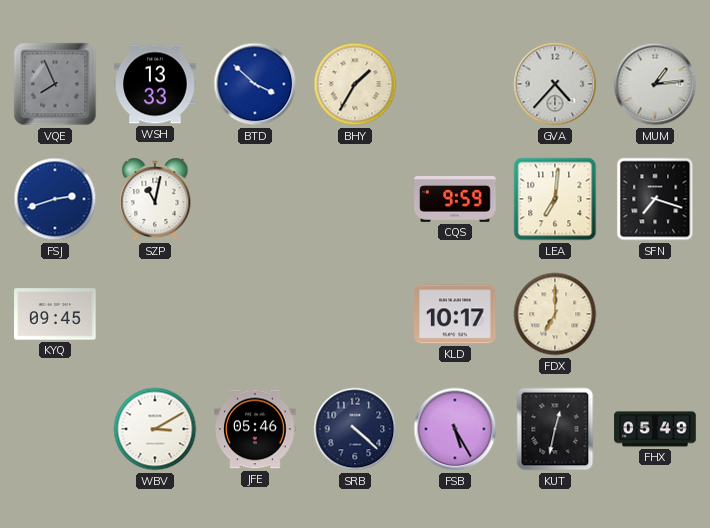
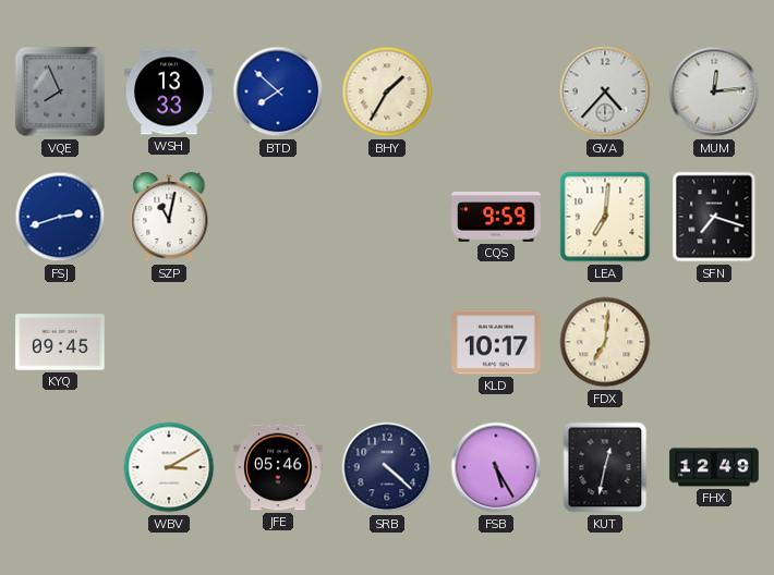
BTD: 3:52 -> 7:52 (278, 91)
MUM: 1:14 -> 12:14 (714, 91)
FDX: 7:00 -> 7:01 (605, 342)
FHX: 05:49 -> 12:49 (714, 467)
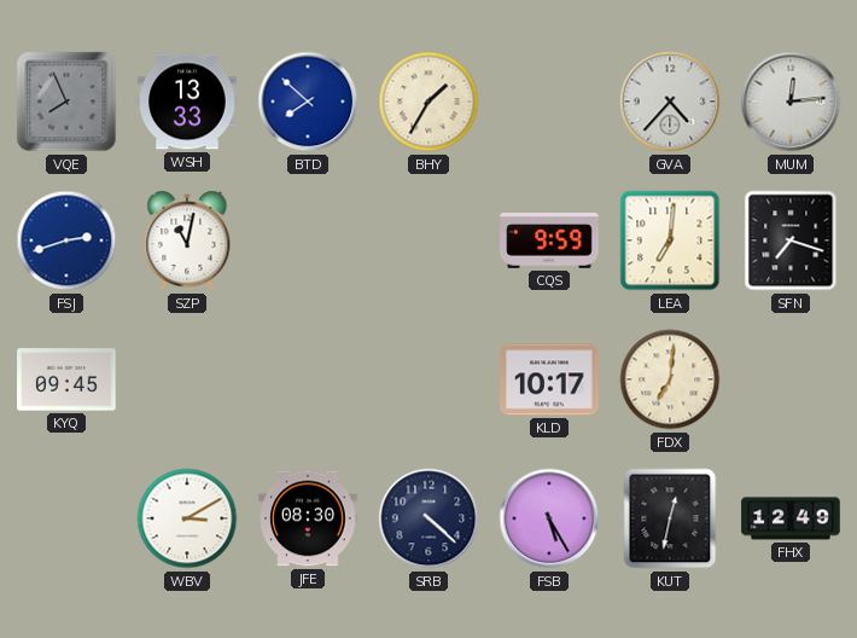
JFE: 05:46 -> 08:30 (308, 518)
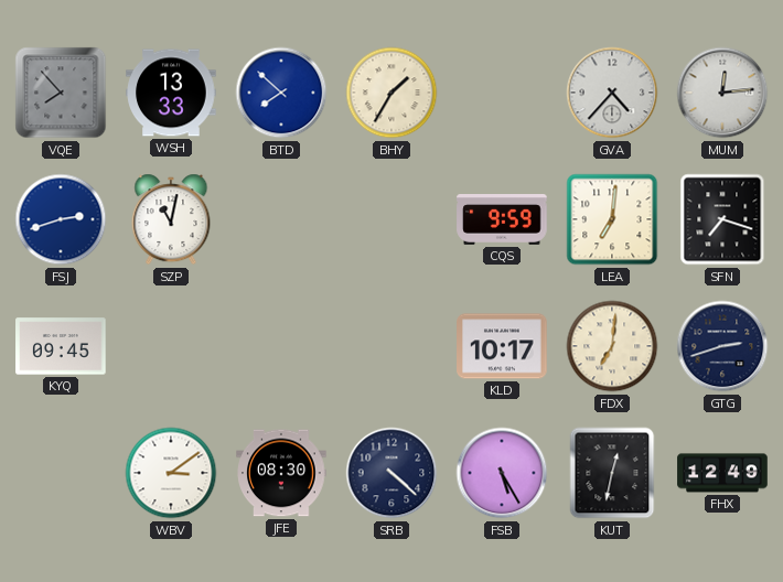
VQE: 7:56 -> 7:53 (61, 93)
GTG: none -> 2:42 (722, 346)
WBV: 3:10 -> 3:09 (171, 473)
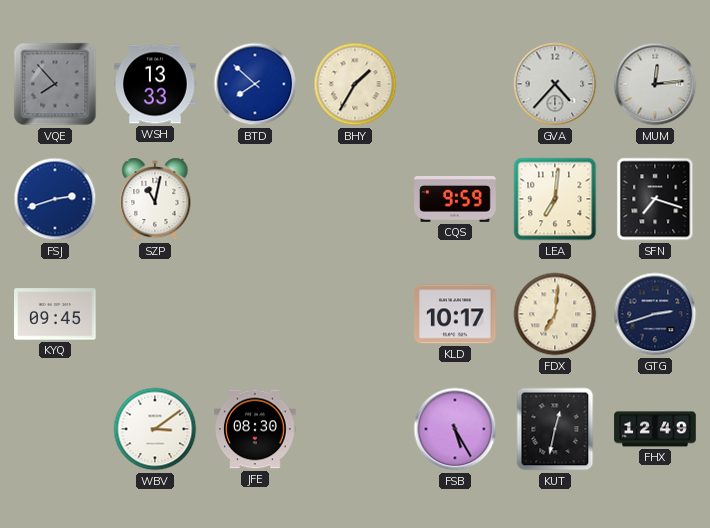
SRB: 4:22 -> none (392, 473)
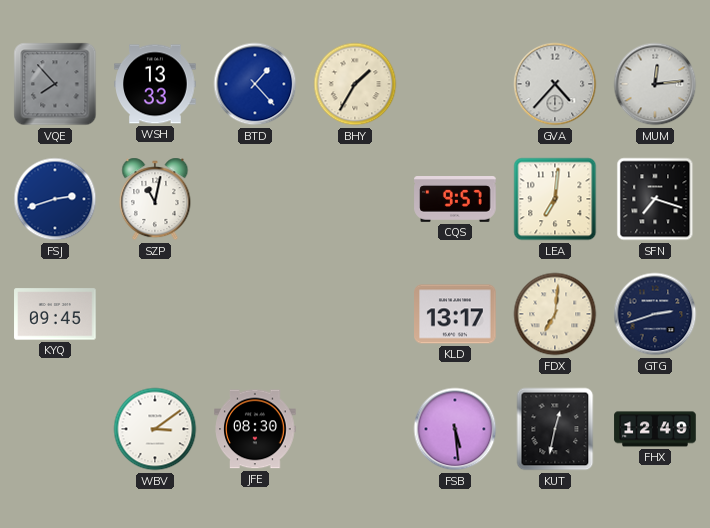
BTD: 7:52 -> 1:23 (255, 84)
CQS: 9:59 -> 9:57 (455, 200)
KLD: 10:17 -> 13:17 (455, 314)
FSB: 5:25 -> 5:29 (455, 429)
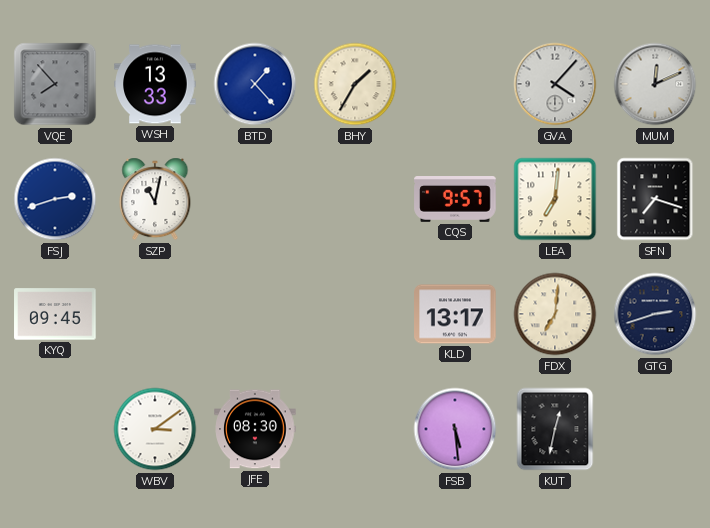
GVA: 4:37 -> 4:07 (555, 84)
MUM: 12:14 -> 12:11 (655, 84)
FHX: 12:49 -> none (655, 429)
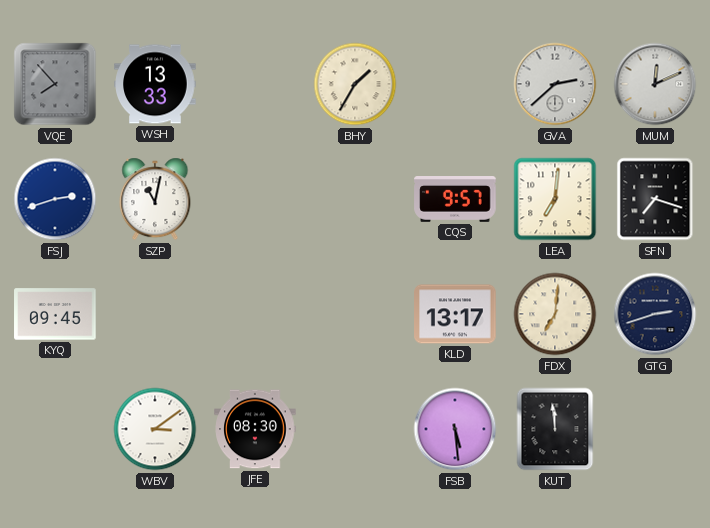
BTD: 1:23 -> none (255, 84)
GVA: 4:07 -> 2:38 (555, 84)
KUT: 12:32 -> 11:59 (555, 429)
